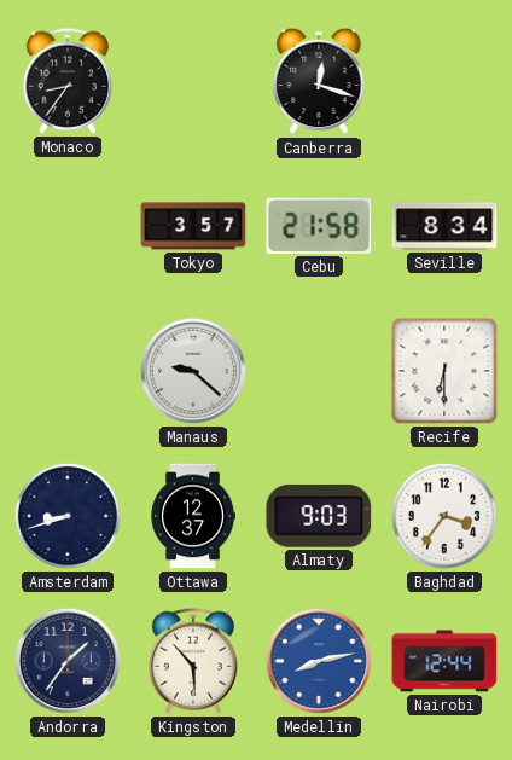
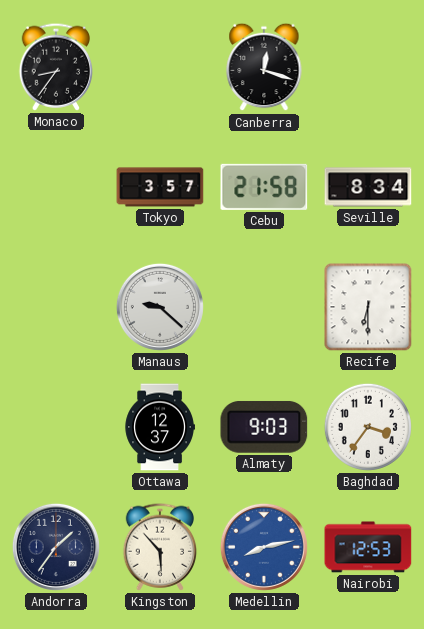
Amsterdam: 8:42 -> none (68, 516)
Nairobi: 12:44 -> 12:53 (368, 547)
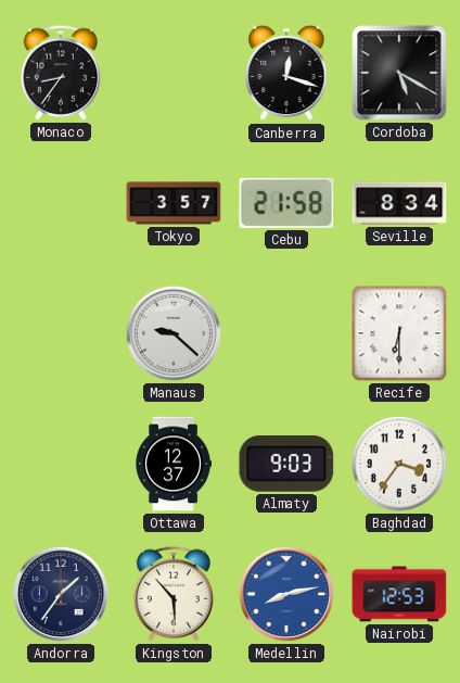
Cordoba: none -> 5:20 (399, 73)
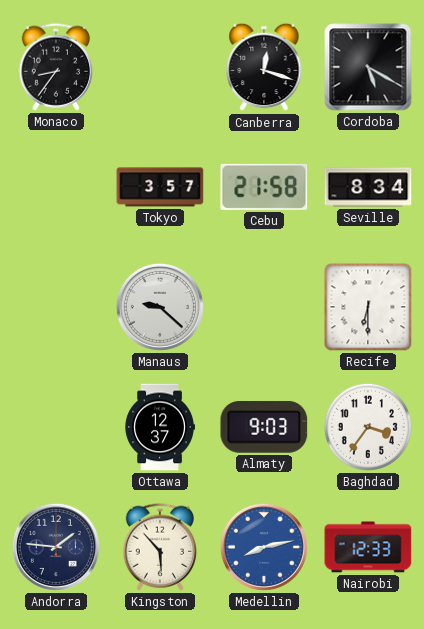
Andorra: 1:36 -> 1:46 (56, 547)
Nairobi: 12:53 -> 12:33 (368, 547)
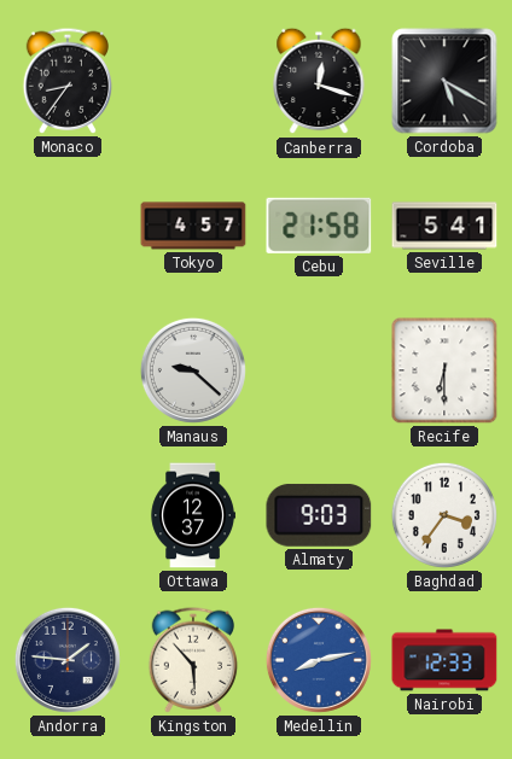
Tokyo: 3:57 -> 4:57 (193, 226)
Seville: 8:34 -> 5:41 (444, 226)
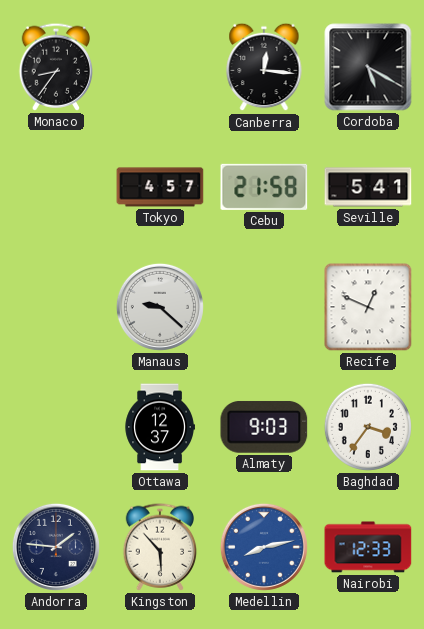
Canberra: 12:18 -> 12:16 (264, 67)
Recife: 6:30 -> 12:49 (368, 307)
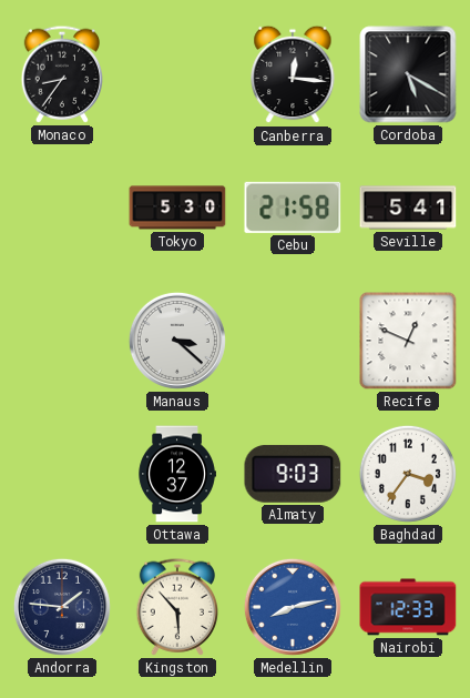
Tokyo: 4:57 -> 5:30 (177, 208)
Manaus: 9:22 -> 3:22 (177, 341)
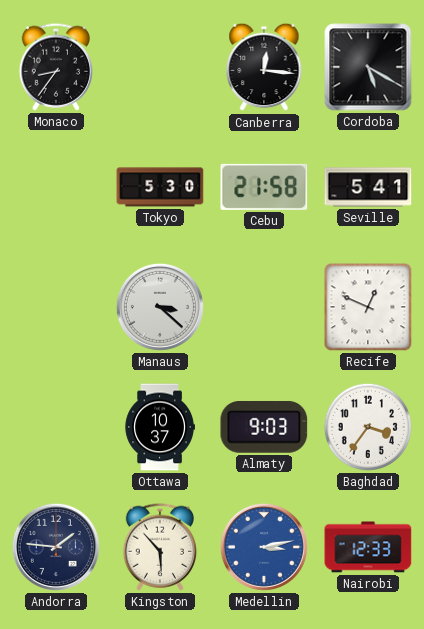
Ottawa: 12:37 -> 10:37 (160, 427)
Medellin: 8:13 -> 3:13 (264, 547)
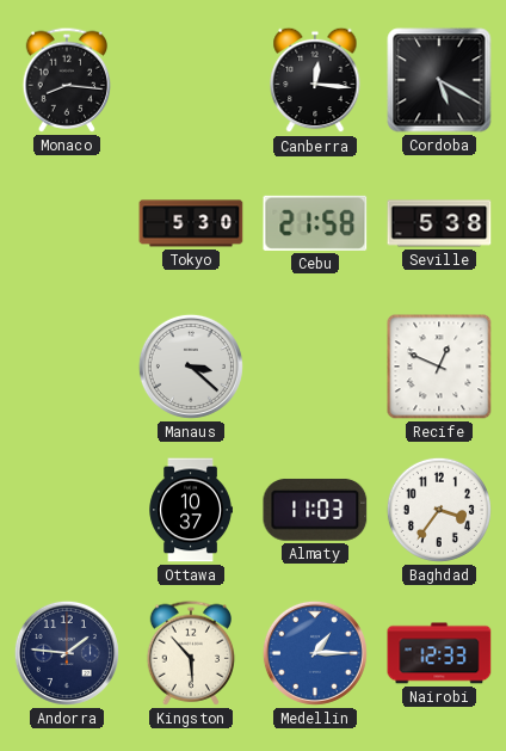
Monaco: 8:36 -> 8:16 (67, 80)
Seville: 5:41 -> 5:38 (439, 223)
Almaty: 9:03 -> 11:03 (315, 510)
Medellin: 3:13 -> 1:15 (315, 653)
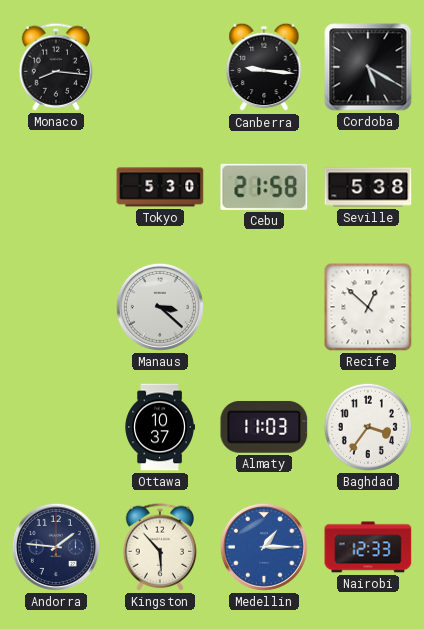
Canberra: 12:16 -> 9:16 (264, 67)
Recife: 12:49 -> 12:52 (368, 307)
